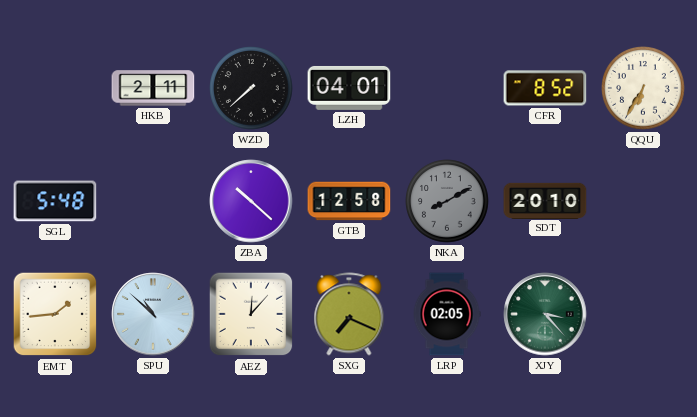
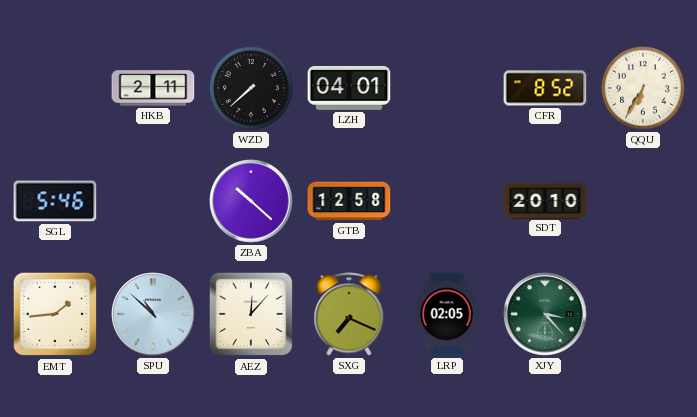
SGL: 5:48 -> 5:46 (55, 201)
NKA: 8:10 -> none (447, 201)
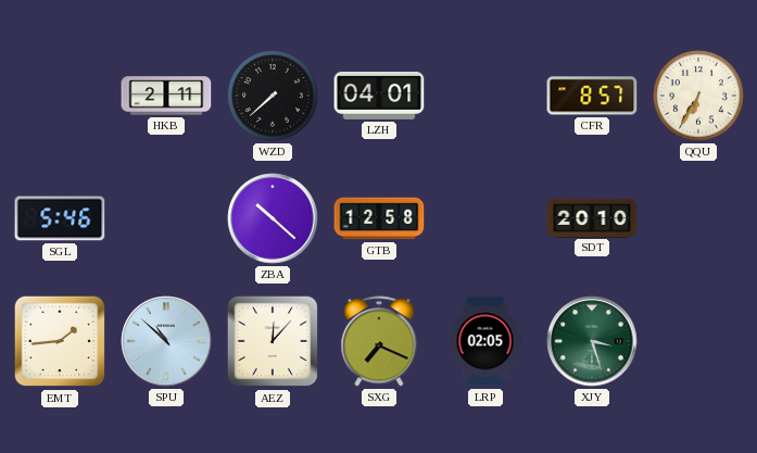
CFR: 8:52 -> 8:57 (592, 96)
XJY: 3:23 -> 3:27 (592, 341)
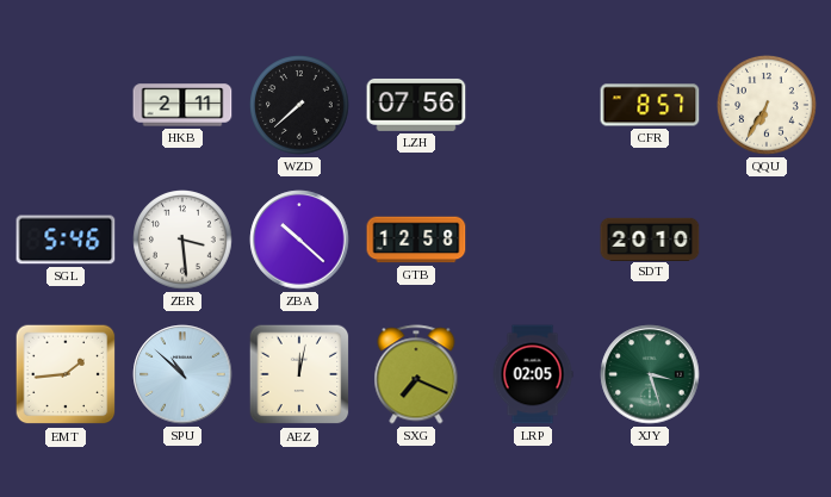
LZH: 04:01 -> 07:56 (416, 105)
ZER: none -> 3:29 (182, 240)
AEZ: 12:07 -> 12:02 (299, 374)
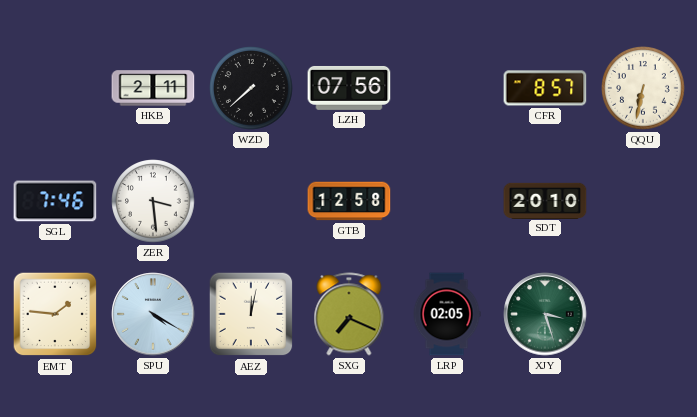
QQU: 6:35 -> 6:32 (643, 88)
SGL: 5:46 -> 7:46 (55, 201)
ZBA: 10:22 -> none (299, 240)
EMT: 1:44 -> 1:46 (55, 314)
SPU: 10:52 -> 4:20 (153, 314)
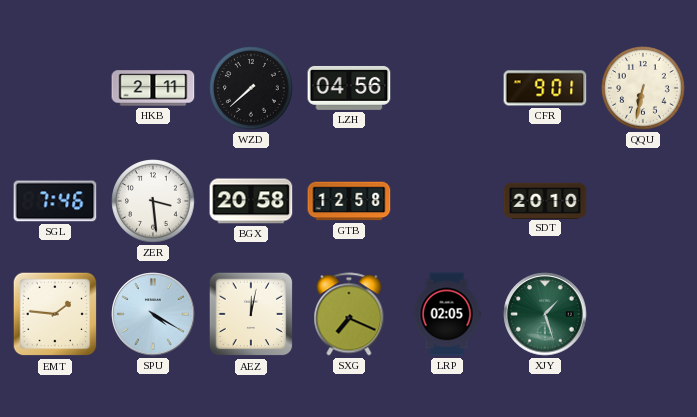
LZH: 07:56 -> 04:56 (349, 88)
CFR: 8:57 -> 9:01 (545, 88)
BGX: none -> 20:58 (251, 201)
XJY: 3:27 -> 1:27 (545, 314)
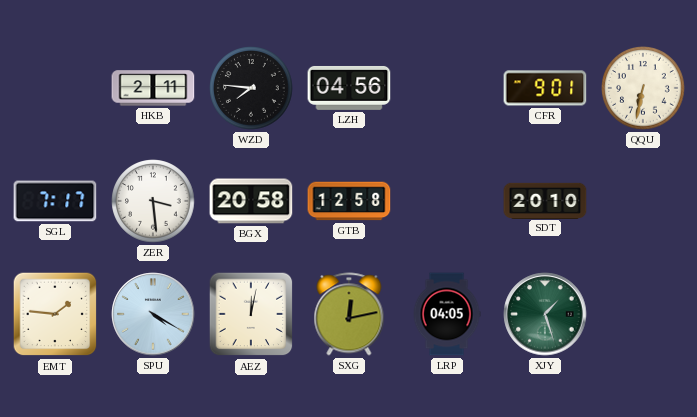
WZD: 7:38 -> 7:46 (251, 88)
SGL: 7:46 -> 7:17 (55, 201)
SXG: 7:19 -> 12:13 (349, 314)
LRP: 02:05 -> 04:05 (447, 314)
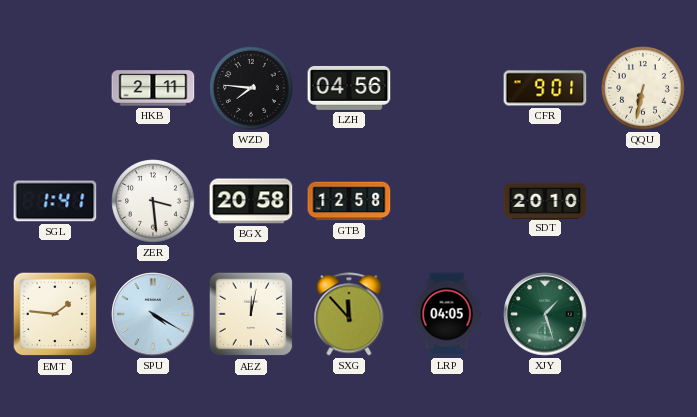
SGL: 7:17 -> 1:41 (55, 201)
SXG: 12:13 -> 11:53 (349, 314)
